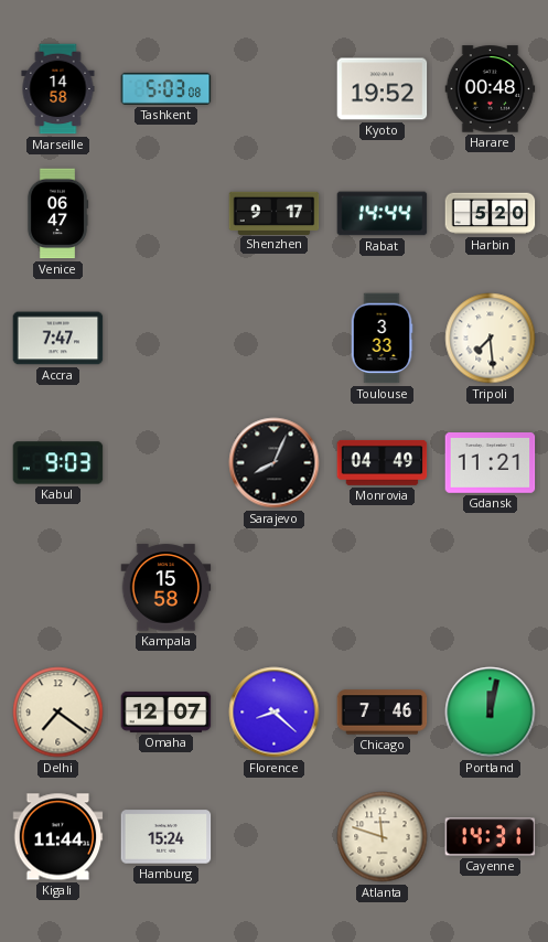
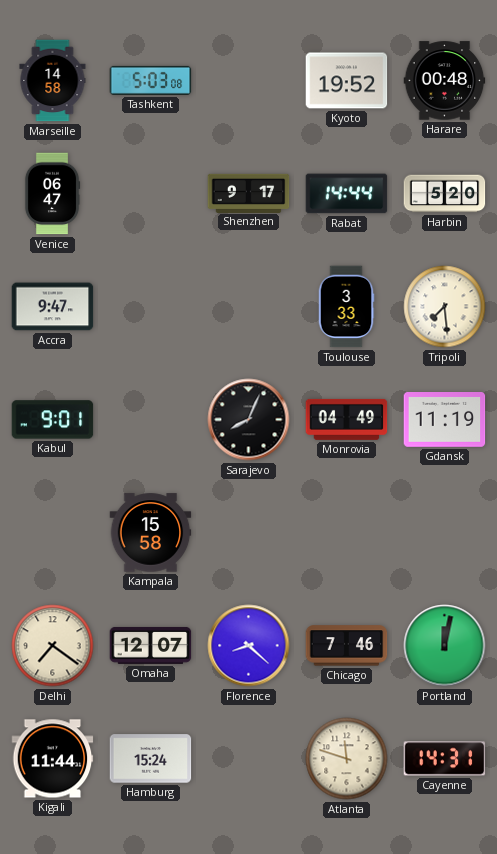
Accra: 7:47 -> 9:47 (53, 307)
Kabul: 9:03 -> 9:01 (53, 420)
Gdansk: 11:21 -> 11:19 (445, 420)
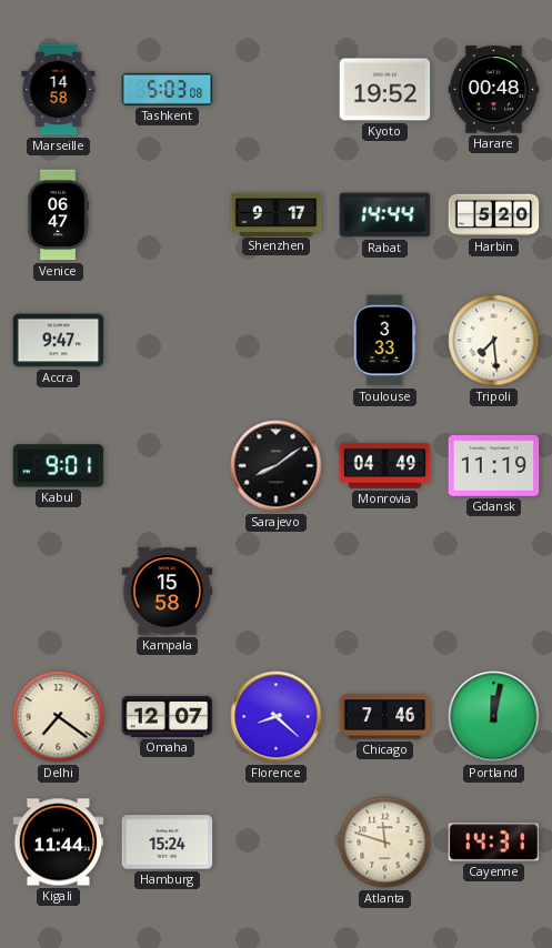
Sarajevo: 8:04 -> 8:09 (277, 466)
